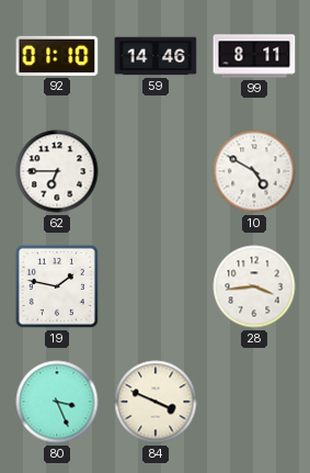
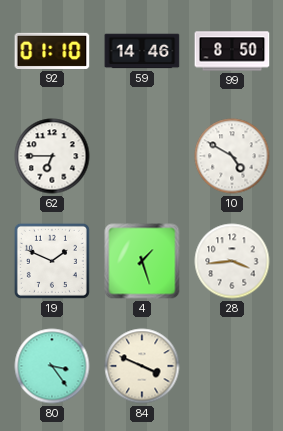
99: 8:11 -> 8:50 (232, 51)
19: 1:47 -> 1:49 (52, 261)
4: none -> 1:27 (142, 261)
80: 3:26 -> 3:24 (52, 366)
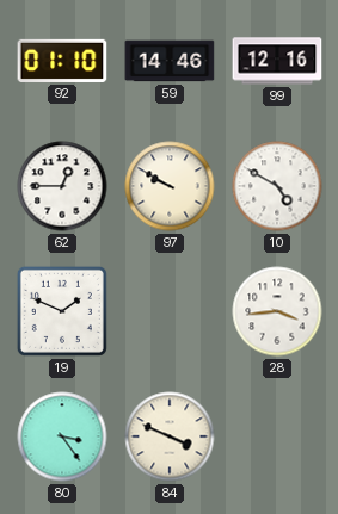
99: 8:50 -> 12:16 (277, 61)
62: 6:45 -> 12:45 (62, 186)
97: none -> 9:50 (170, 186)
4: 1:27 -> none (142, 261)
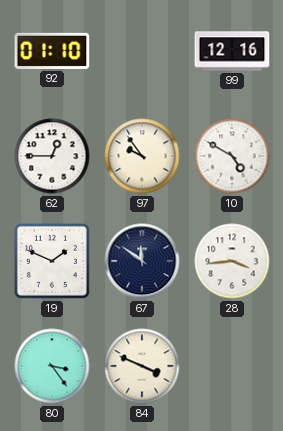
59: 14:46 -> none (170, 61)
97: 9:50 -> 9:54 (142, 156)
67: none -> 11:51 (142, 261)
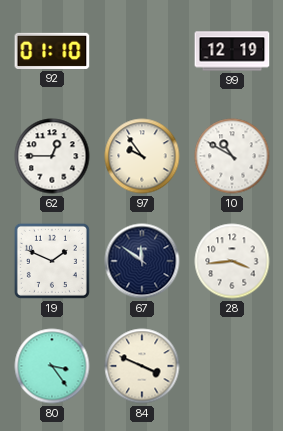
99: 12:16 -> 12:19 (232, 51)
10: 4:50 -> 10:50 (232, 156)
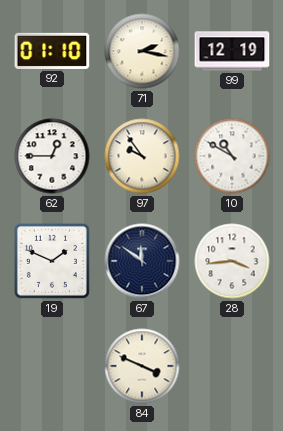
71: none -> 2:17 (142, 51)
80: 3:24 -> none (52, 366)
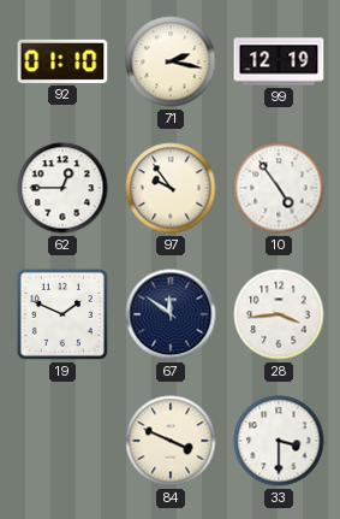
10: 10:50 -> 4:54 (279, 188)
33: none -> 3:30 (279, 441)
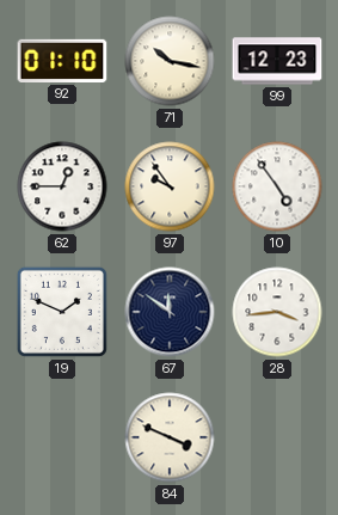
71: 2:17 -> 10:17 (170, 61)
99: 12:19 -> 12:23 (277, 61)
33: 3:30 -> none (279, 441)
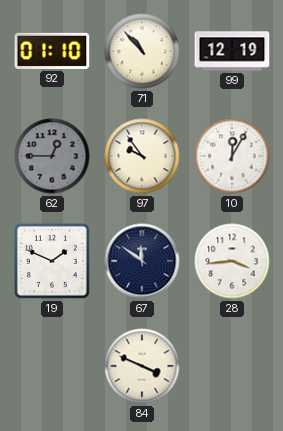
71: 10:17 -> 10:53 (142, 51)
99: 12:23 -> 12:19 (232, 51)
62 dial: white -> grey (52, 156)
10: 4:54 -> 12:05 (232, 156)
